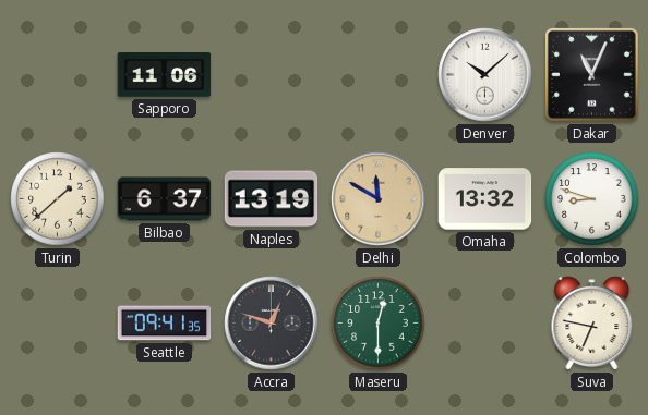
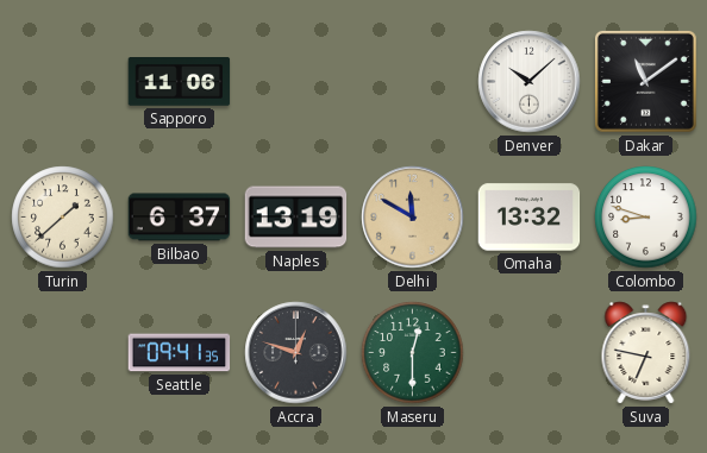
Dakar: 11:04 -> 11:09 (645, 81)
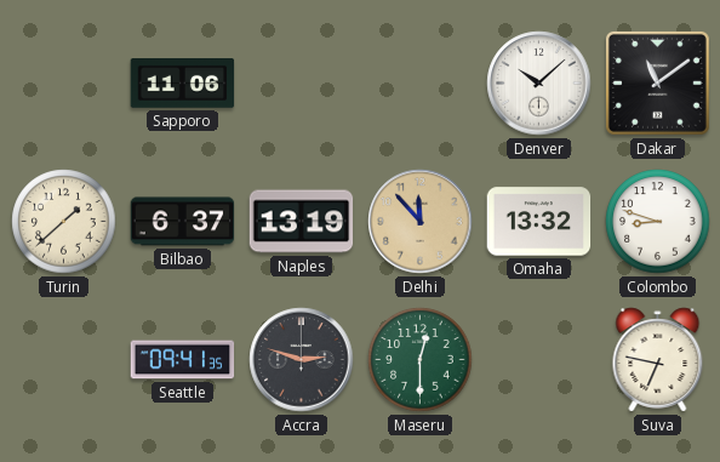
Delhi: 11:50 -> 11:53 (421, 222)
Accra: 12:48 -> 2:48 (302, 360)
